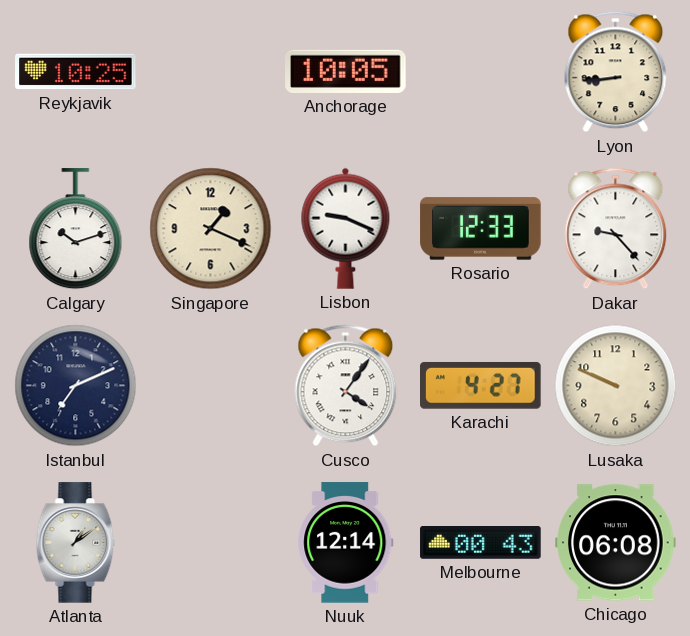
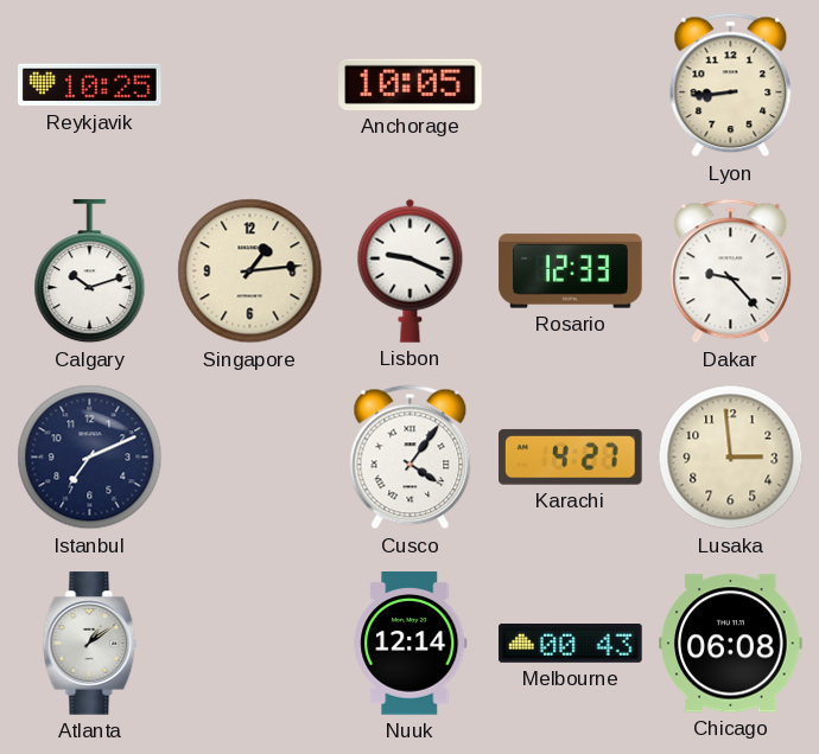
Singapore: 1:19 -> 1:14 (250, 271)
Lusaka: 9:49 -> 2:59 (731, 458)
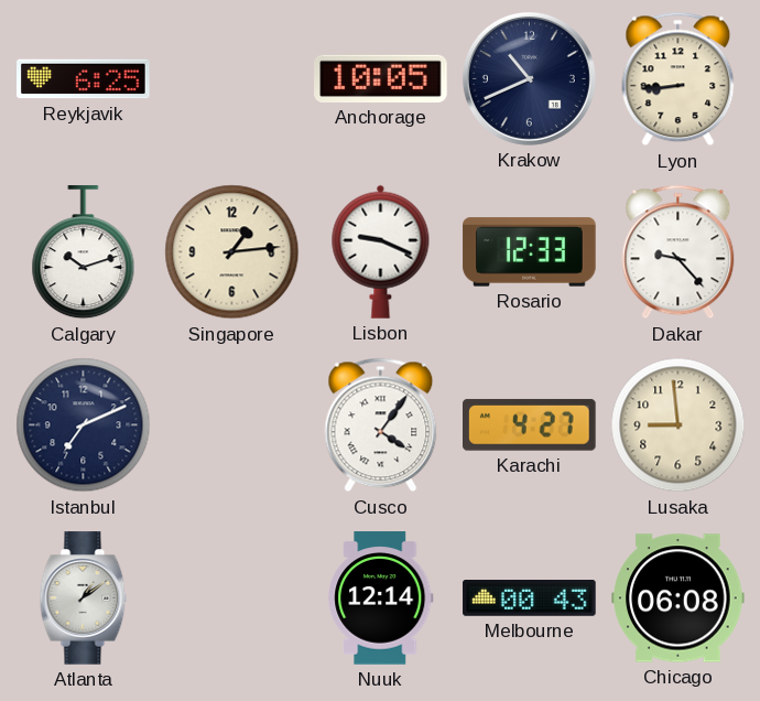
Reykjavik: 10:25 -> 6:25 (84, 79)
Krakow: none -> 10:41 (529, 78)
Lusaka: 2:59 -> 8:59 (678, 425)
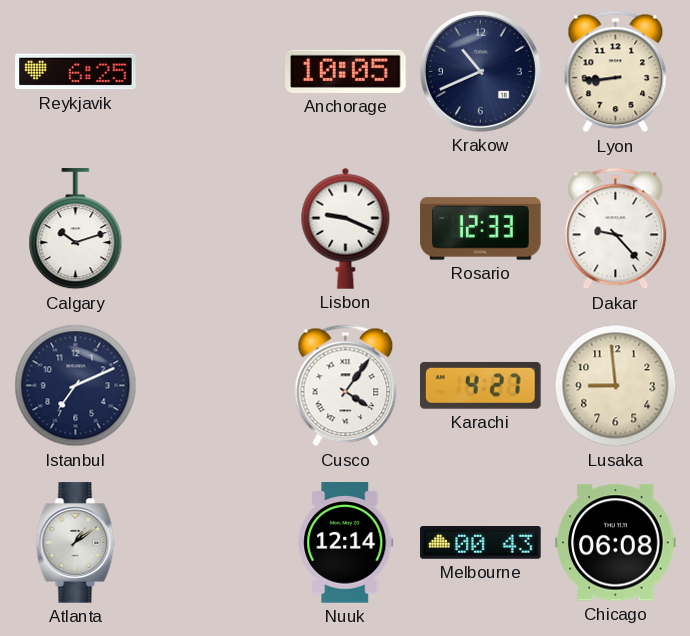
Singapore: 1:14 -> none (232, 252)
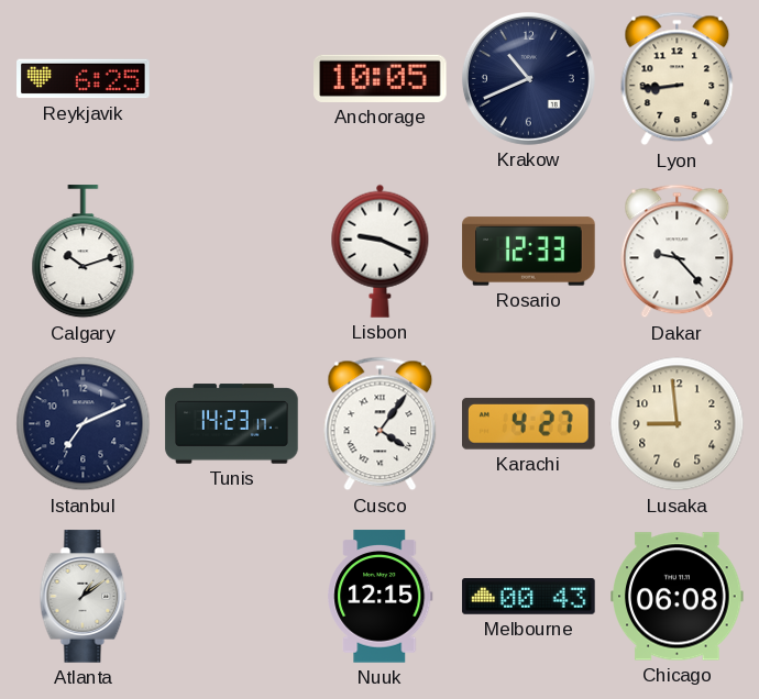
Tunis: none -> 14:23 (232, 424)
Nuuk: 12:14 -> 12:15 (381, 597)
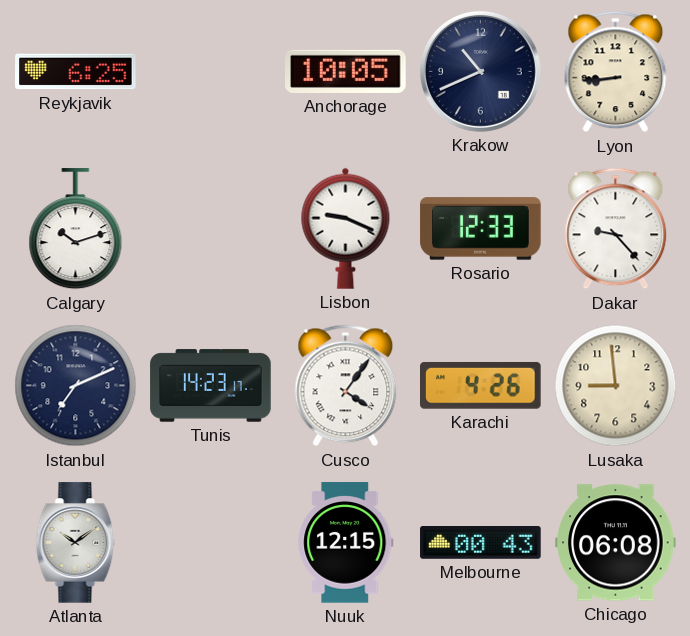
Karachi: 4:27 -> 4:26 (481, 385)
Atlanta: 1:09 -> 10:09 (76, 543)
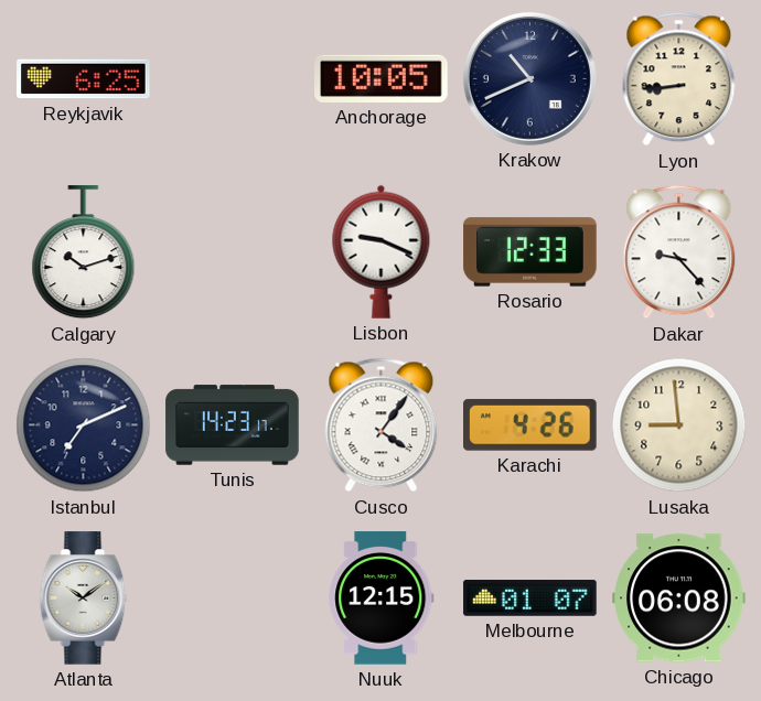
Melbourne: 00:43 -> 01:07 (530, 598)
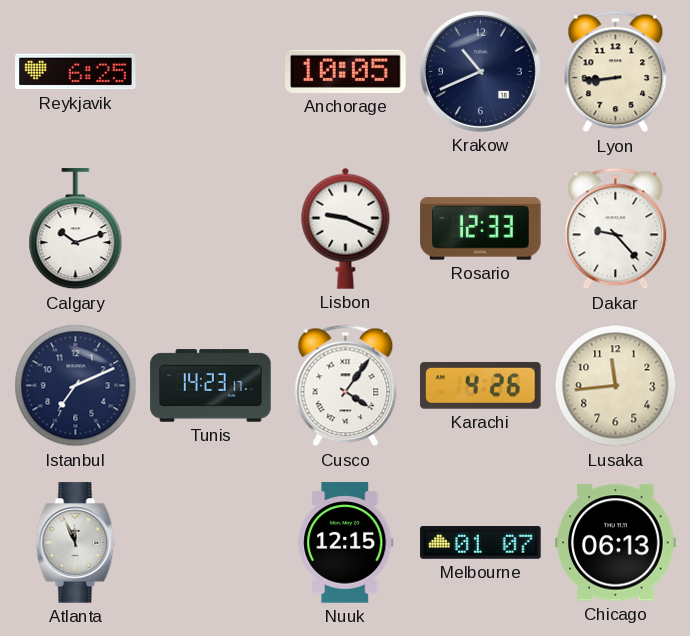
Lusaka: 8:59 -> 11:44 (616, 386)
Atlanta: 10:09 -> 11:56 (76, 543)
Chicago: 06:08 -> 06:13 (616, 543)
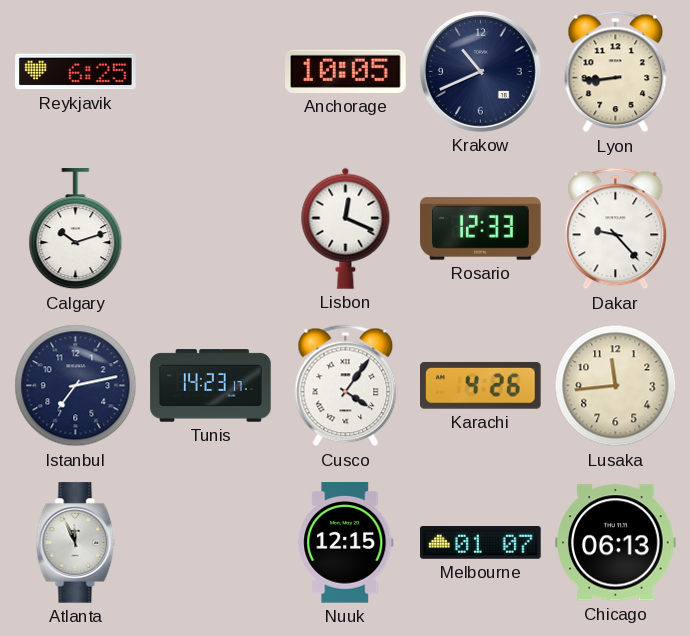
Lisbon: 9:19 -> 12:19 (346, 228)
Istanbul: 7:11 -> 7:13 (76, 386)
